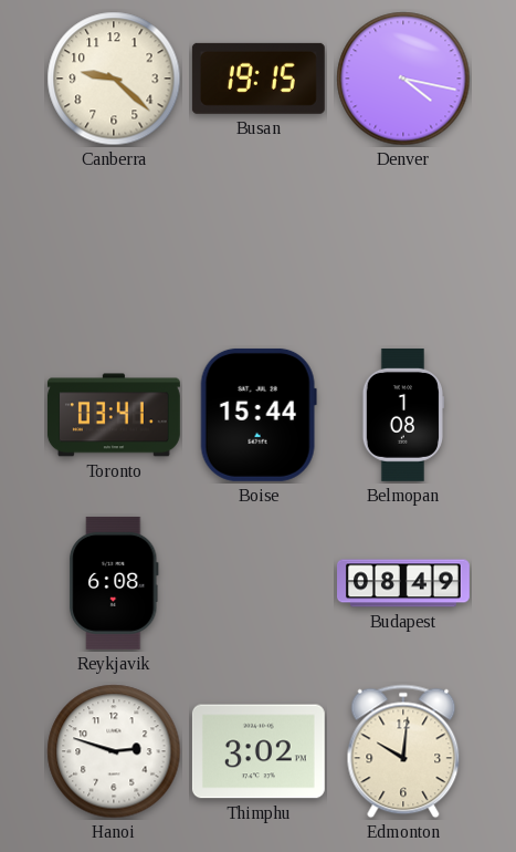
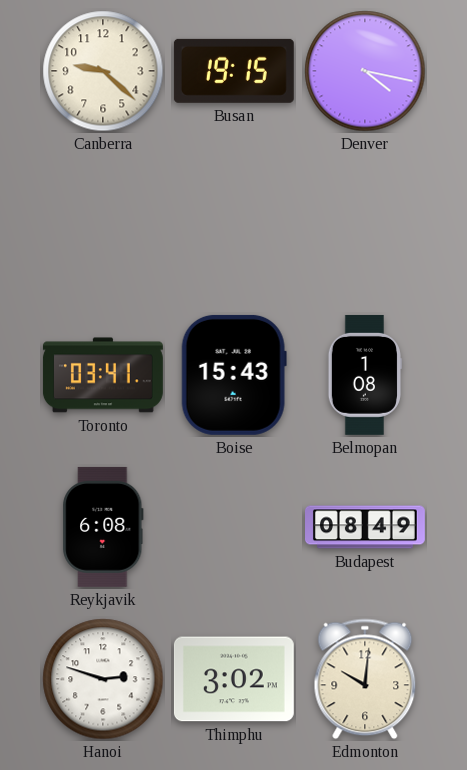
Boise: 15:44 -> 15:43 (234, 375)
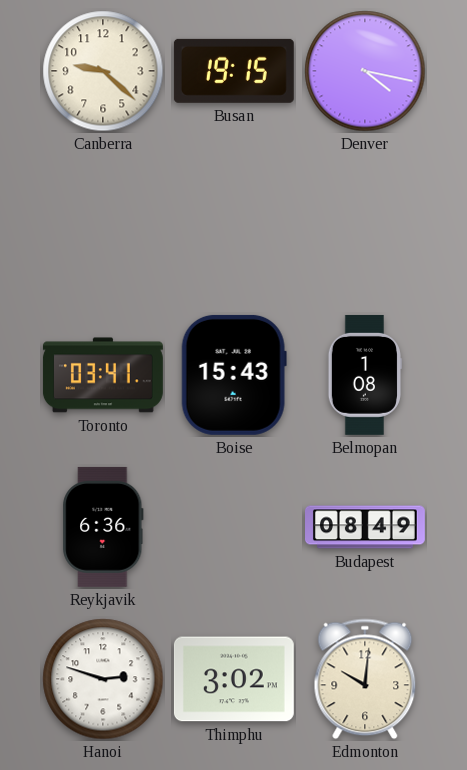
Reykjavik: 6:08 -> 6:36 (103, 527)
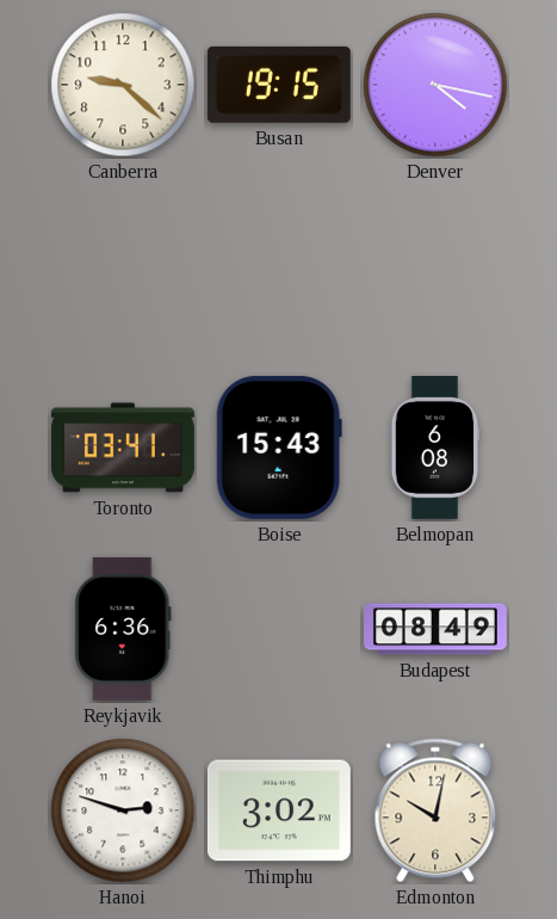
Belmopan: 1:08 -> 6:08 (435, 448)
Edmonton: 10:01 -> 10:02 (435, 810)
